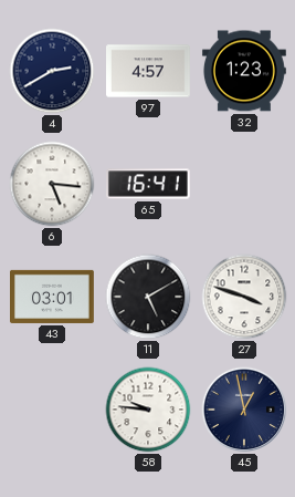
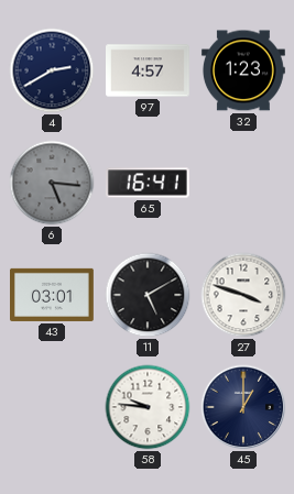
6 dial: white -> grey (52, 183)
45: 12:58 -> 1:00 (243, 407)
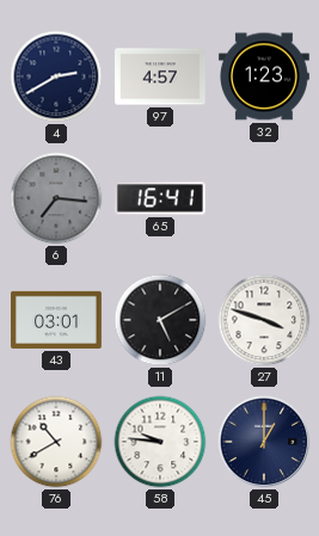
6: 5:16 -> 7:16 (56, 198)
76: none -> 10:40 (56, 442)
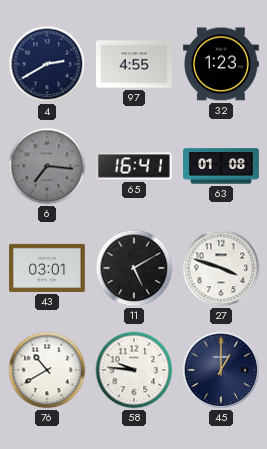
97: 4:57 -> 4:55 (135, 64)
63: none -> 01:08 (222, 166)
